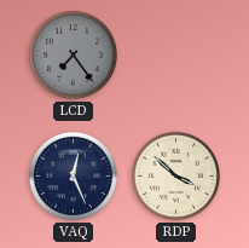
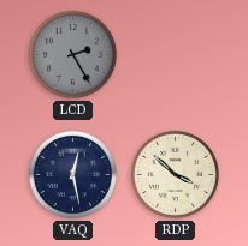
LCD: 7:24 -> 2:25 (72, 54)
VAQ: 12:26 -> 12:28 (72, 174)
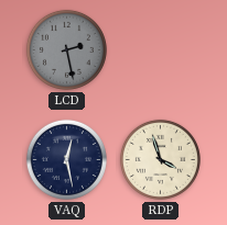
LCD: 2:25 -> 2:28 (66, 49)
RDP: 3:52 -> 3:57 (160, 159)
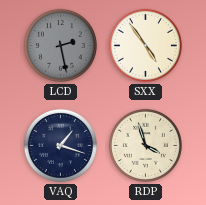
SXX: none -> 4:54 (145, 45)
VAQ: 12:28 -> 1:18 (60, 145)
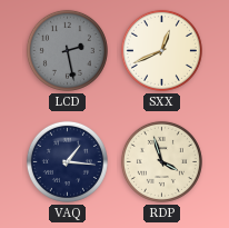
SXX: 4:54 -> 12:41 (161, 50)
VAQ: 1:18 -> 1:16 (67, 161)
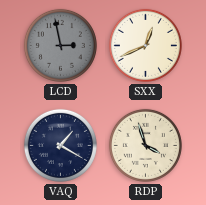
LCD: 2:28 -> 2:58 (60, 45)
VAQ: 1:16 -> 1:20 (60, 145)
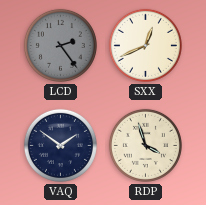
LCD: 2:58 -> 2:24 (60, 45)
VAQ: 1:20 -> 1:51 (60, 145)
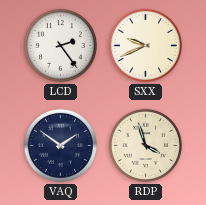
LCD dial: grey -> white (60, 45)
SXX: 12:41 -> 9:41 (145, 45)
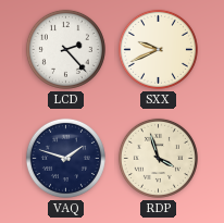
LCD: 2:24 -> 2:23 (65, 49)
VAQ: 1:51 -> 1:48 (65, 158)
